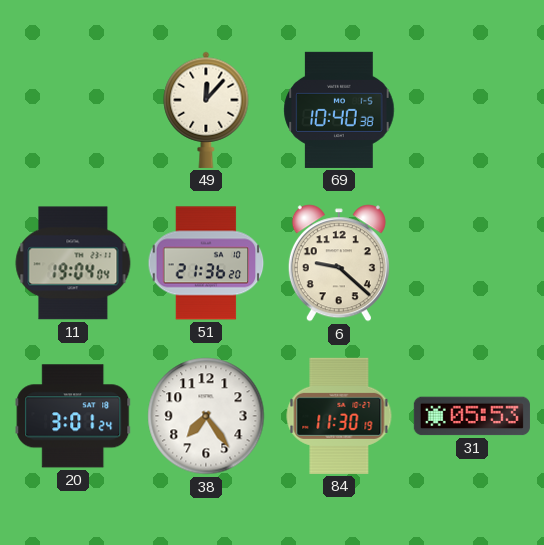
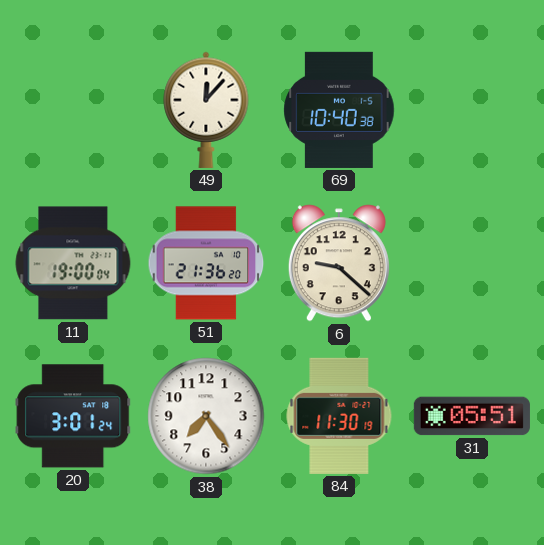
11: 19:04 -> 19:00 (73, 263)
31: 05:53 -> 05:51 (472, 416)
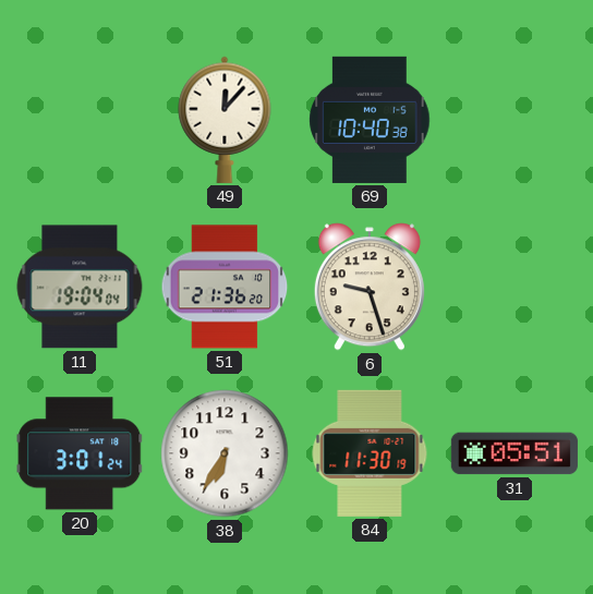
11: 19:00 -> 19:04 (80, 287)
6: 9:22 -> 9:27 (370, 287)
38: 7:24 -> 6:35 (225, 453)
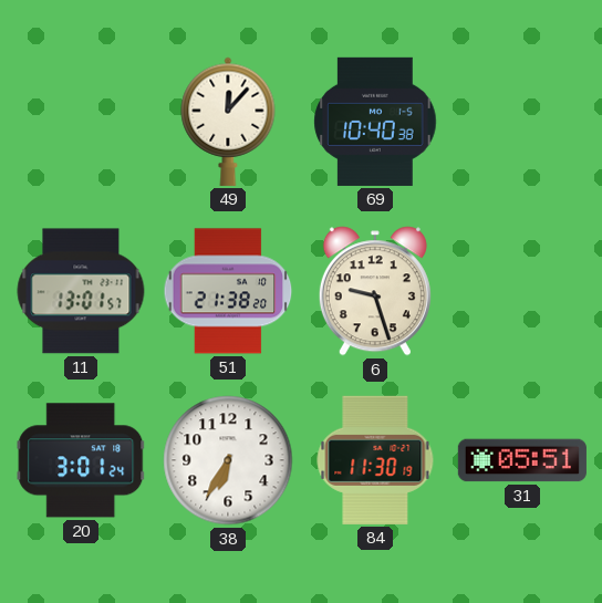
11: 19:04 -> 13:01 (81, 291)
51: 21:36 -> 21:38 (228, 291)
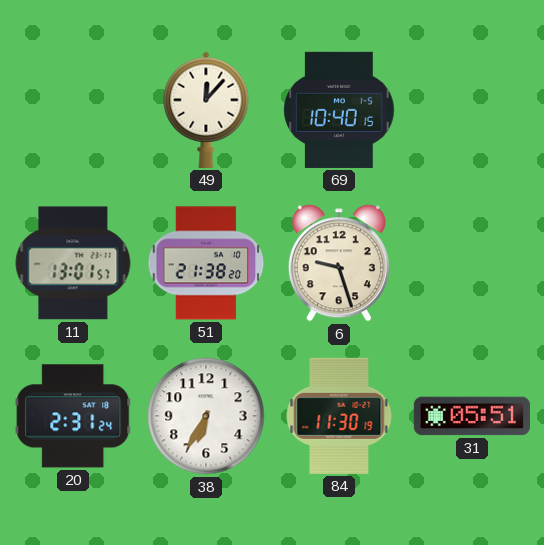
69: 10:40:38 -> 10:40:15 (339, 110)
20: 3:01 -> 2:31 (73, 416)
